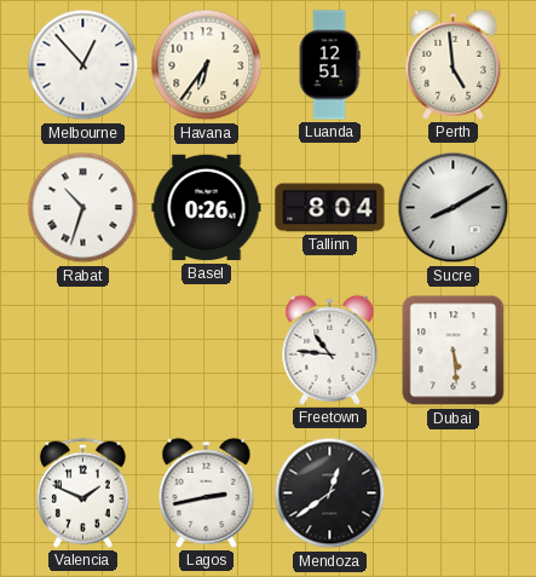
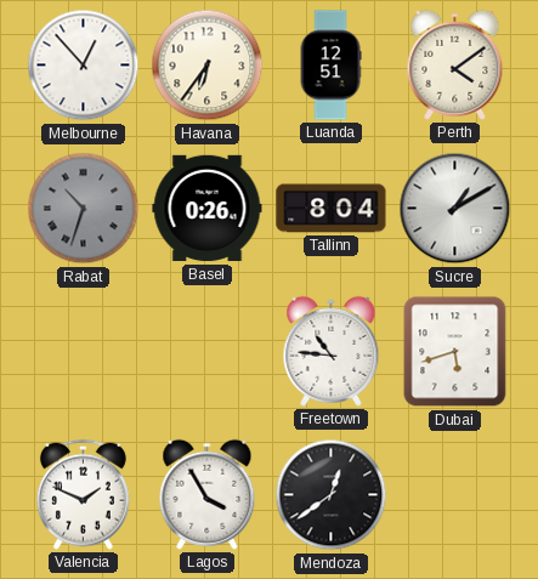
Perth: 4:59 -> 4:09 (455, 64)
Rabat dial: white -> grey (84, 209)
Sucre: 8:10 -> 1:10 (455, 209)
Dubai: 5:29 -> 5:42 (455, 352)
Lagos: 2:43 -> 3:55 (208, 494)
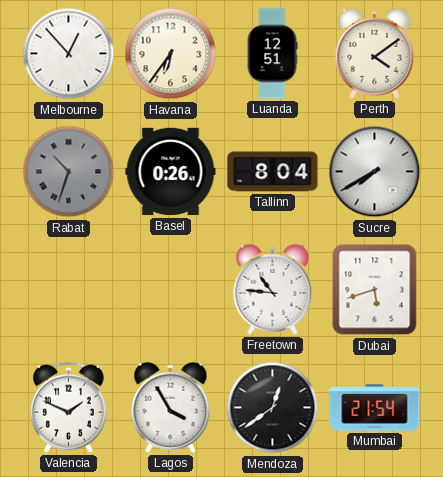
Sucre: 1:10 -> 7:40 (375, 172)
Mumbai: none -> 21:54 (375, 408)
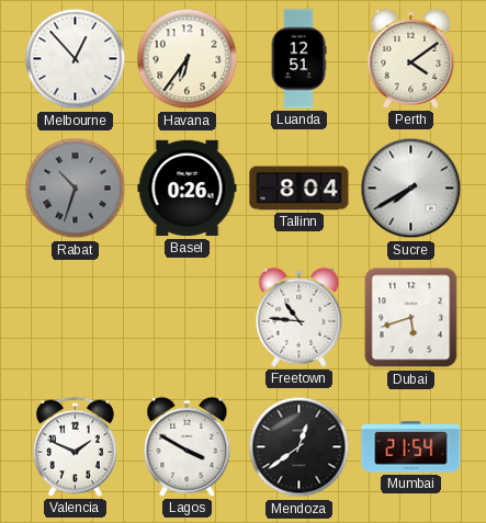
Lagos: 3:55 -> 3:50 (188, 446)
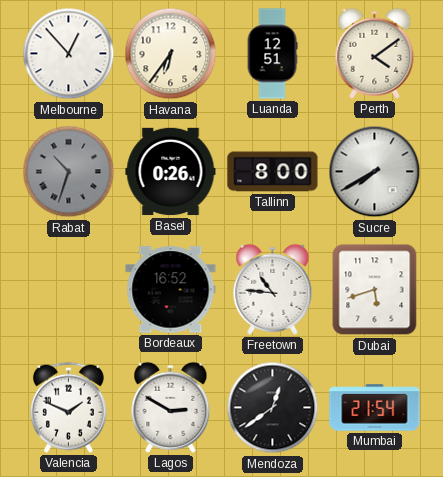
Tallinn: 8:04 -> 8:00 (273, 172)
Bordeaux: none -> 16:52 (171, 290)
Lagos: 3:50 -> 2:50 (171, 407)
